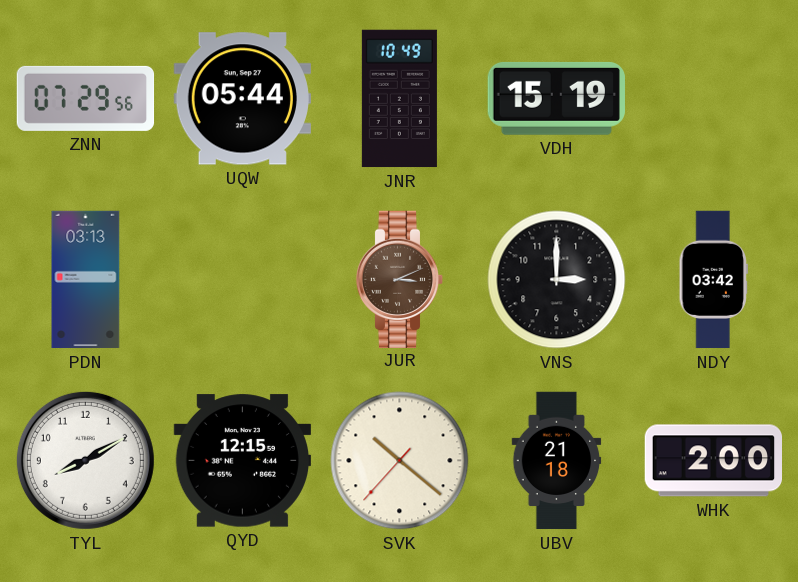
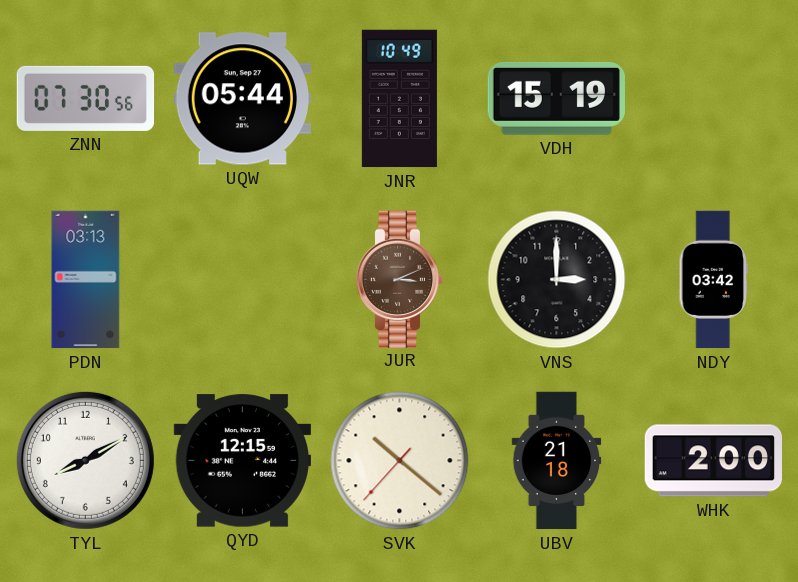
ZNN: 07:29 -> 07:30 (86, 98)
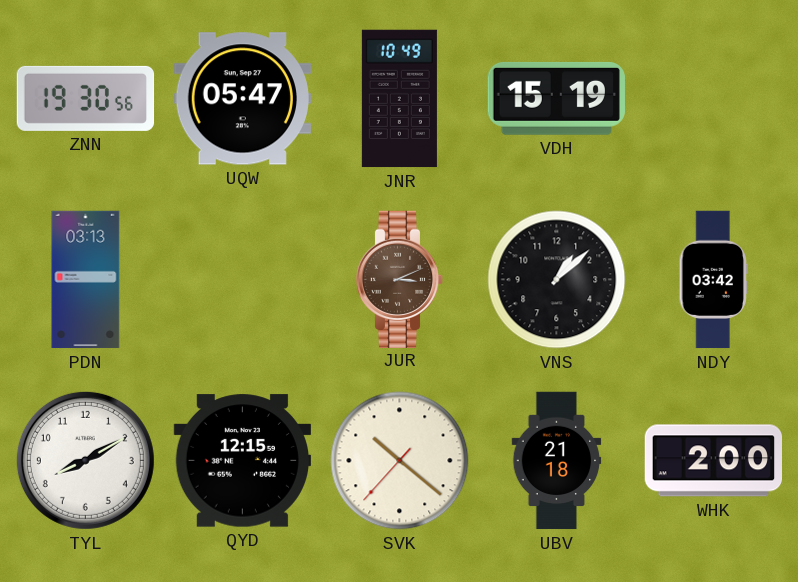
ZNN: 07:30 -> 19:30 (86, 98)
UQW: 05:44 -> 05:47 (242, 99)
VNS: 3:00 -> 1:08 (557, 280)
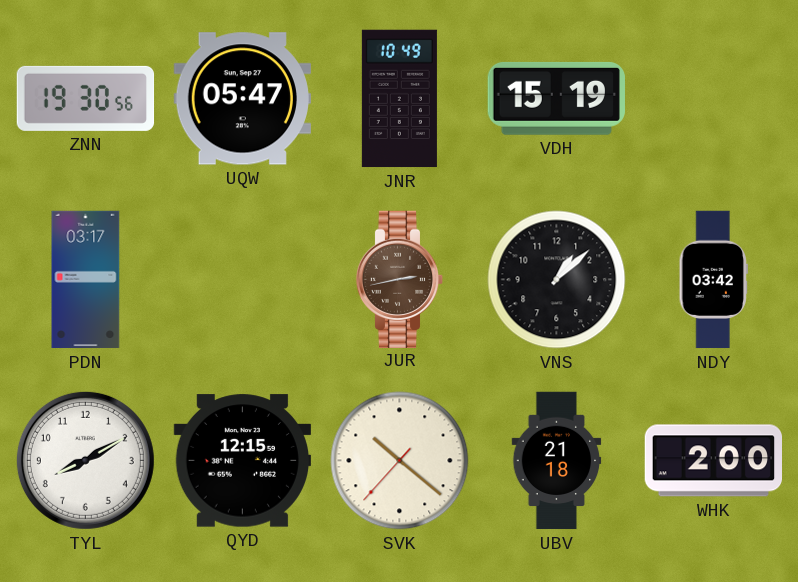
PDN: 03:13 -> 03:17 (86, 280)
JUR: 3:11 -> 2:43 (400, 279)
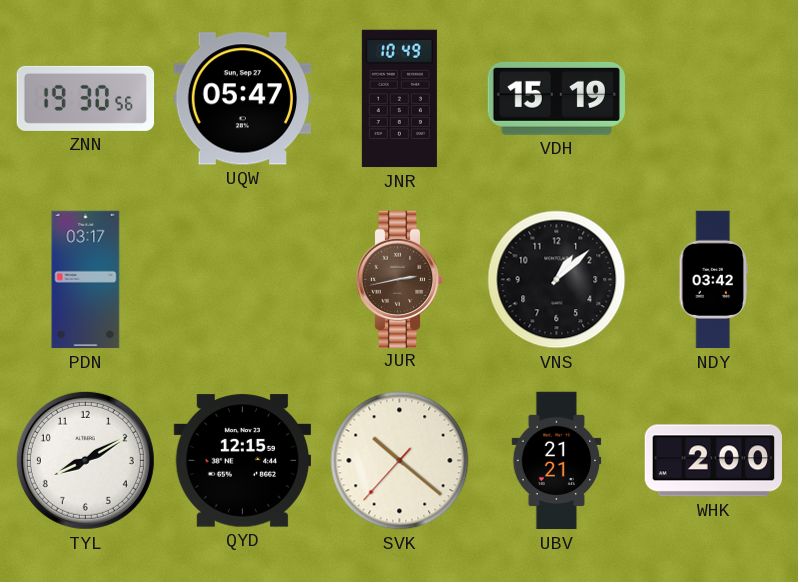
UBV: 21:18 -> 21:21 (557, 461)
